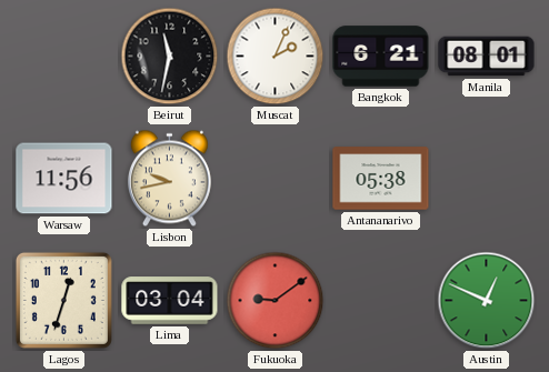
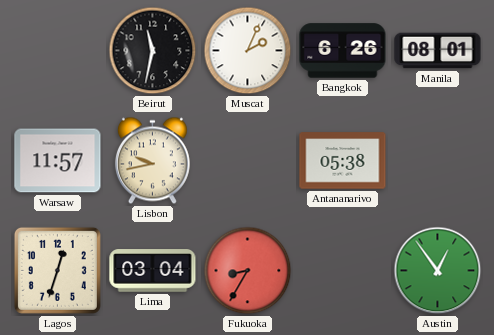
Bangkok: 6:21 -> 6:26 (343, 51)
Warsaw: 11:56 -> 11:57 (58, 161)
Fukuoka: 9:09 -> 8:35 (248, 271)
Austin: 12:49 -> 12:54 (438, 271)
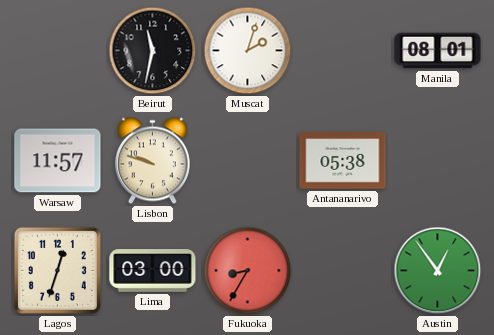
Muscat: 2:04 -> 2:03 (248, 51)
Bangkok: 6:26 -> none (343, 51)
Lisbon: 9:43 -> 9:48 (152, 161)
Lima: 03:04 -> 03:00 (153, 271)
